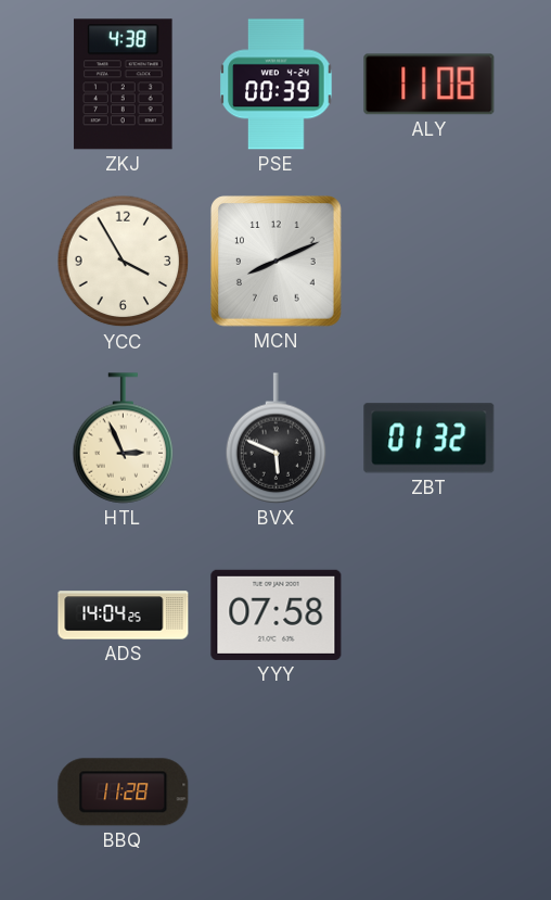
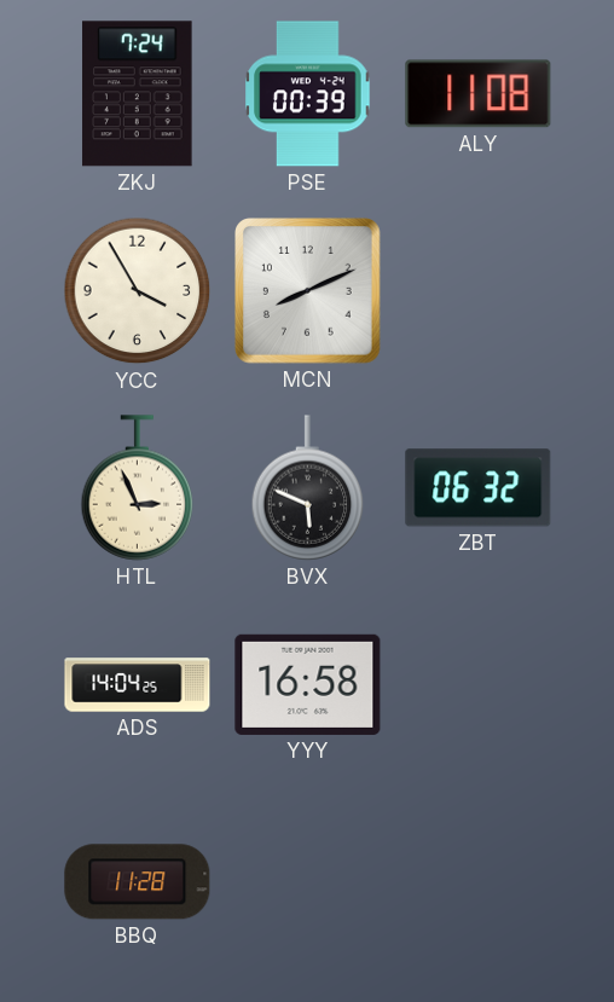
ZKJ: 4:38 -> 7:24 (138, 94)
ZBT: 01:32 -> 06:32 (479, 488)
YYY: 07:58 -> 16:58 (308, 684)
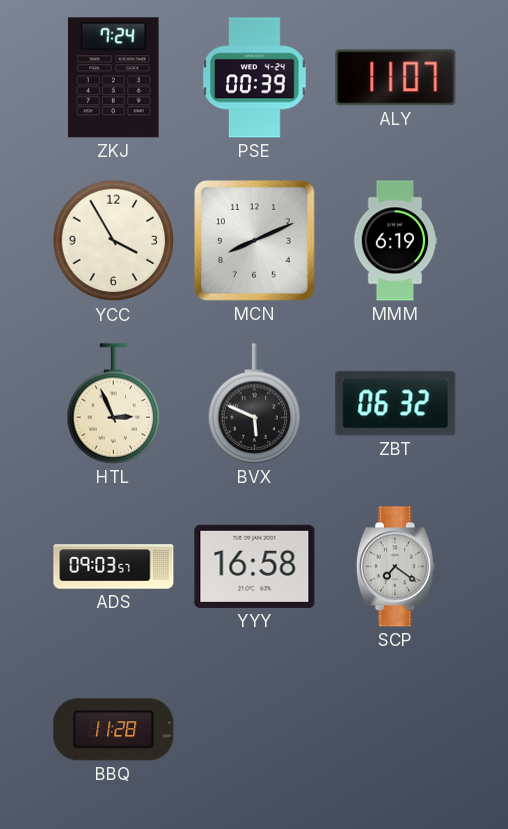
ALY: 11:08 -> 11:07 (396, 78)
MMM: none -> 6:19 (395, 241)
ADS: 14:04 -> 09:03 (114, 567)
SCP: none -> 7:21 (395, 567)
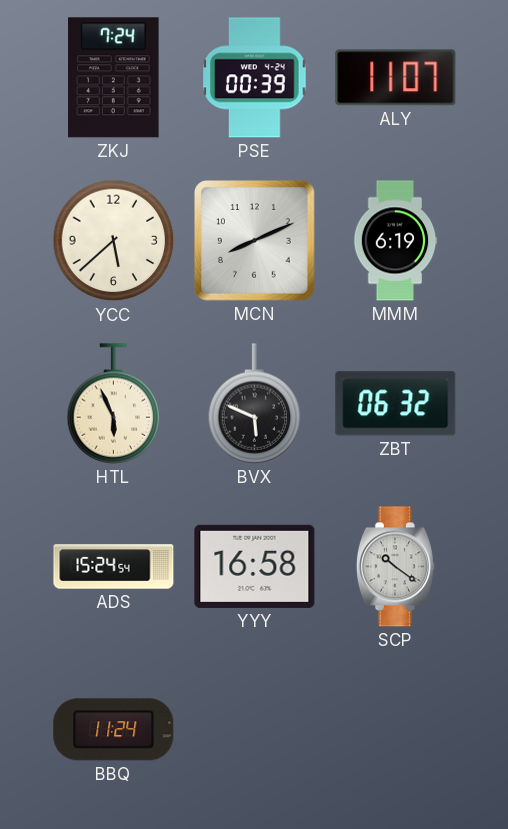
YCC: 3:55 -> 5:38 (114, 241)
HTL: 2:56 -> 5:56 (114, 404)
ADS: 09:03 -> 15:24 (114, 567)
SCP: 7:21 -> 10:21 (395, 567)
BBQ: 11:28 -> 11:24 (114, 730)
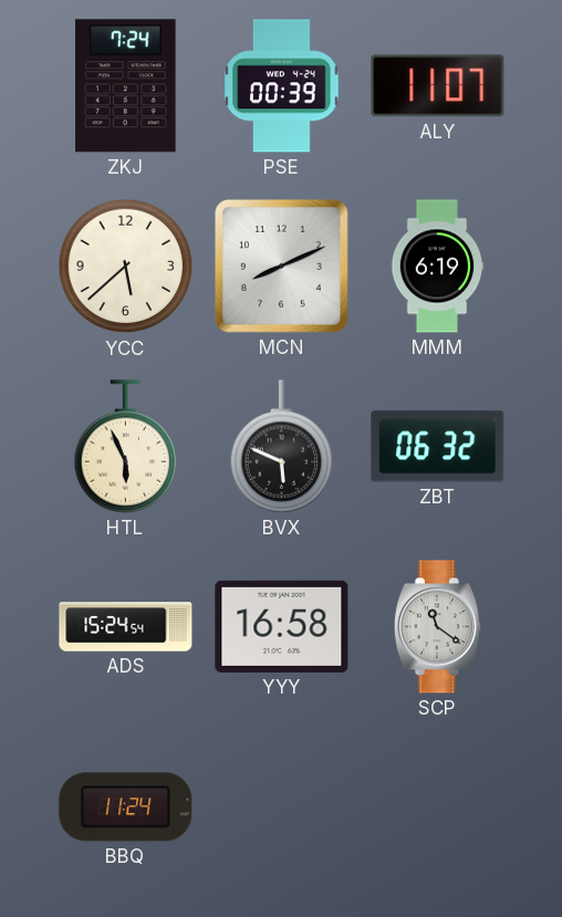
SCP: 10:21 -> 11:21 (437, 627)
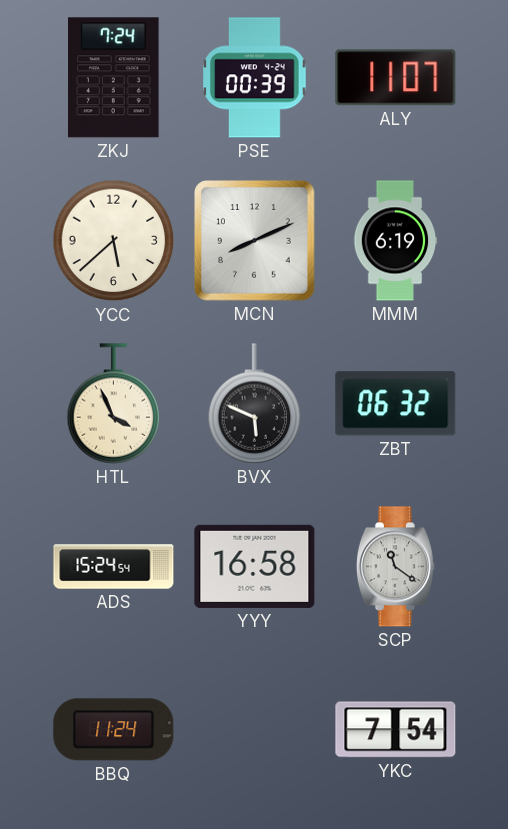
HTL: 5:56 -> 3:56 (114, 404)
YKC: none -> 7:54 (396, 730)
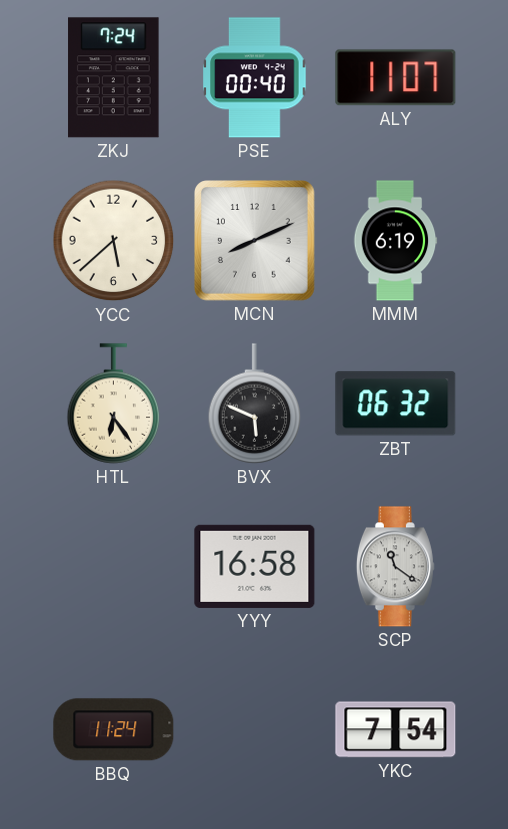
PSE: 00:39 -> 00:40 (255, 78)
HTL: 3:56 -> 6:24 (114, 404)
ADS: 15:24 -> none (114, 567)
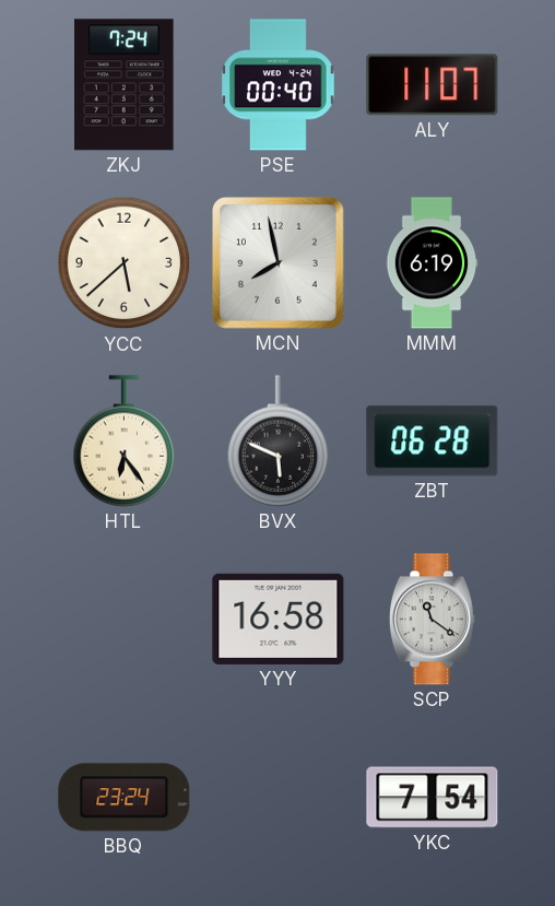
MCN: 8:11 -> 7:58 (279, 263)
ZBT: 06:32 -> 06:28 (433, 442)
BBQ: 11:24 -> 23:24 (125, 798)
